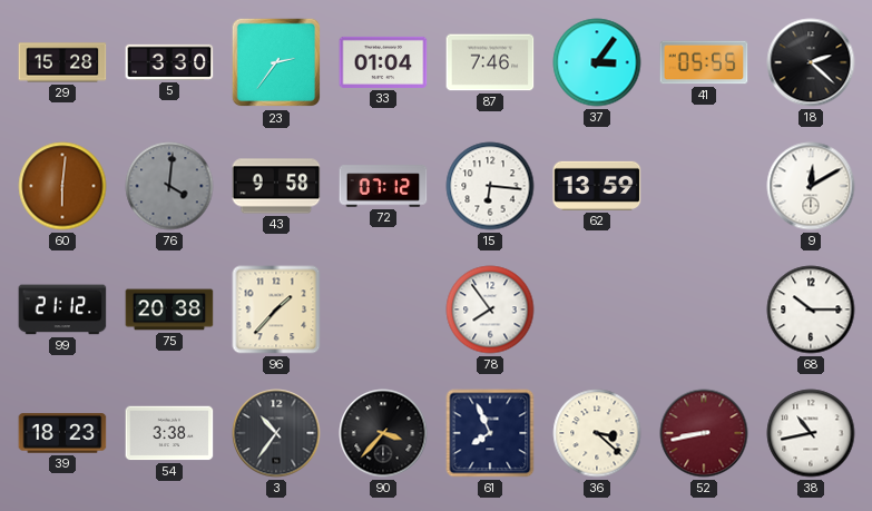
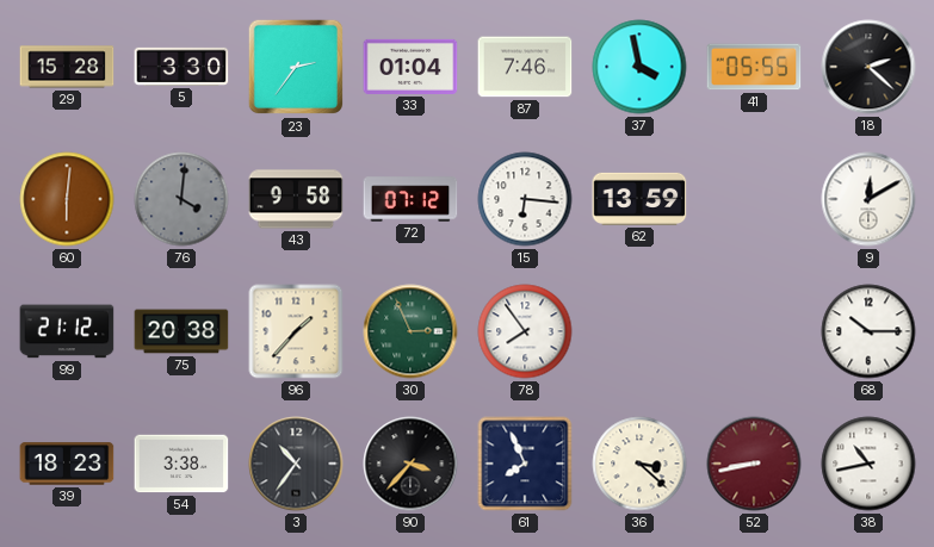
37: 3:06 -> 3:58 (639, 67)
30: none -> 2:56 (410, 331)
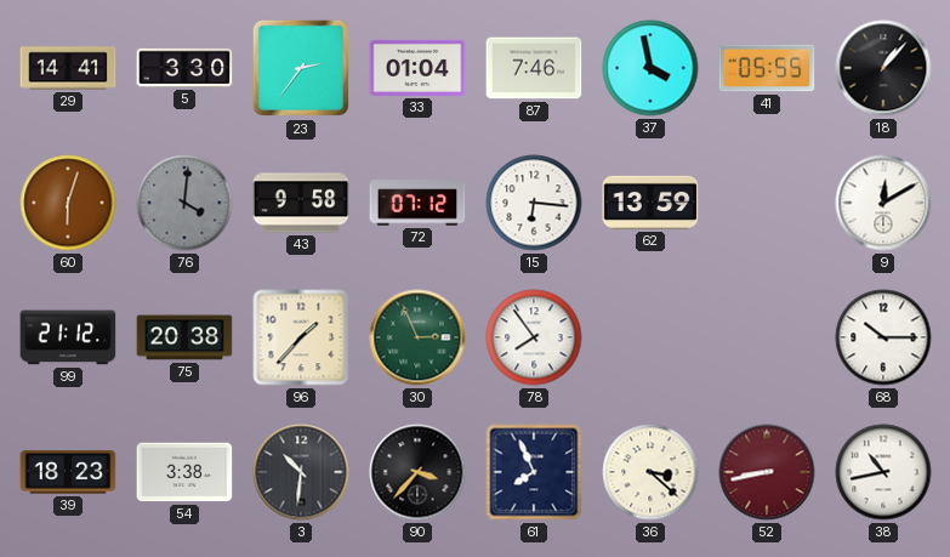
29: 15:28 -> 14:41 (68, 68)
18: 2:22 -> 1:07 (883, 68)
60: 6:01 -> 6:03 (68, 203)
3: 10:36 -> 10:31 (301, 472)
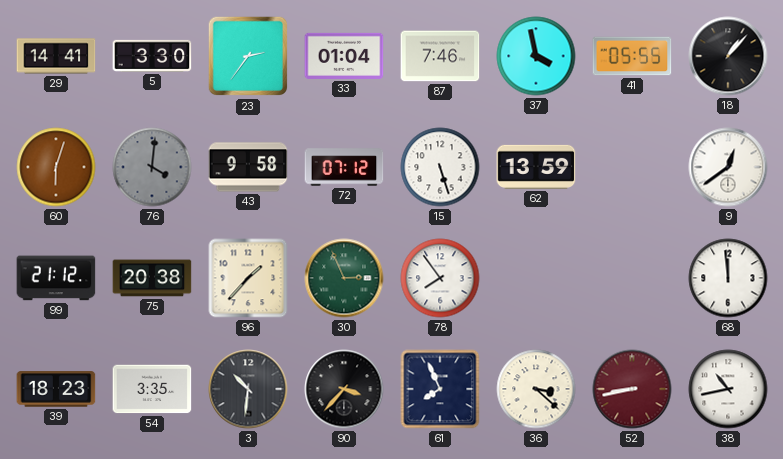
15: 6:16 -> 5:27 (440, 167)
9: 12:10 -> 12:39 (728, 167)
68: 10:15 -> 11:59 (728, 278)
54: 3:38 -> 3:35 (152, 389)
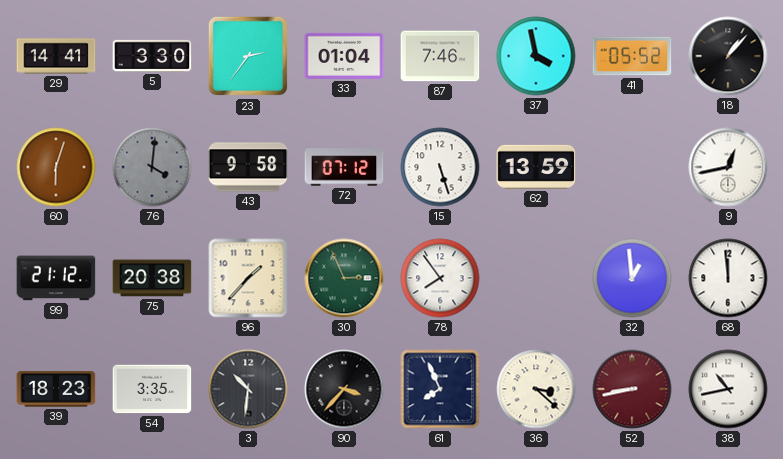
41: 05:55 -> 05:52 (632, 56)
9: 12:39 -> 12:43 (728, 167)
32: none -> 12:59 (632, 278)
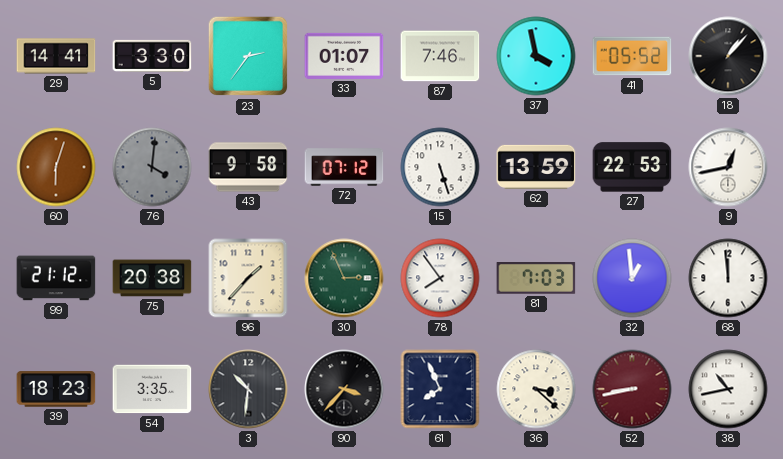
33: 01:04 -> 01:07 (344, 56)
27: none -> 22:53 (632, 167)
81: none -> 7:03 (536, 279)
